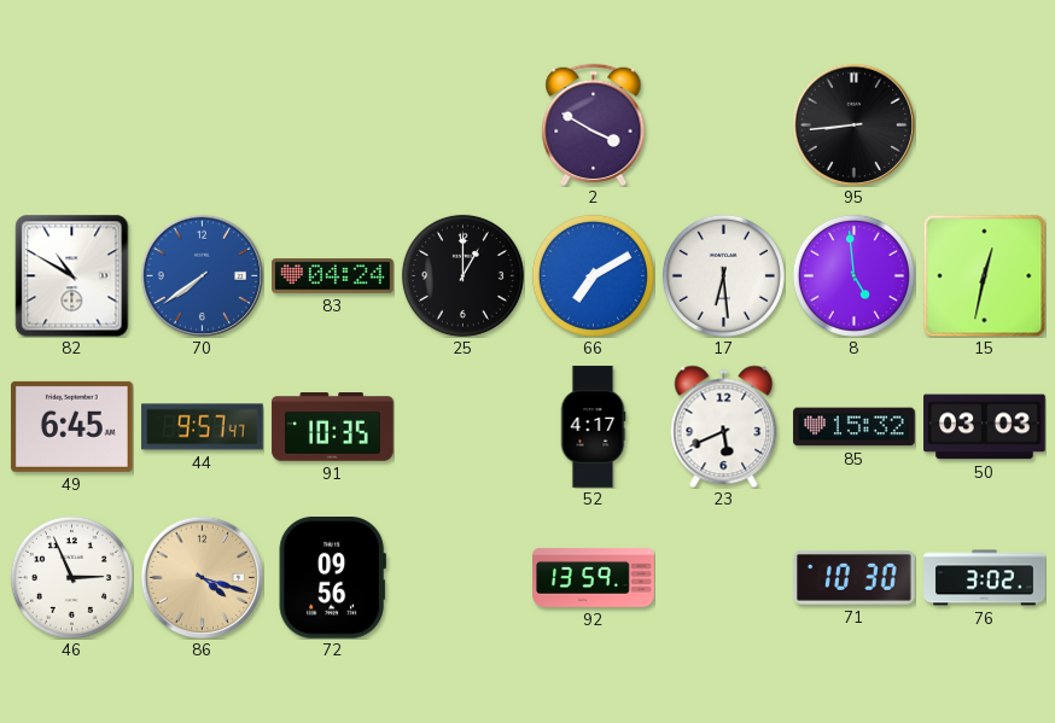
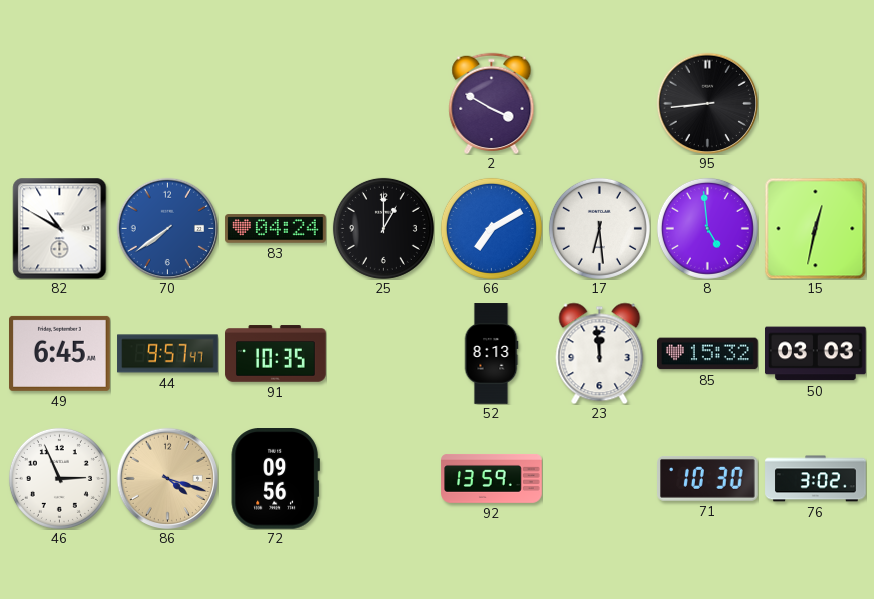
52: 4:17 -> 8:13 (491, 354)
23: 5:41 -> 11:59 (600, 353)
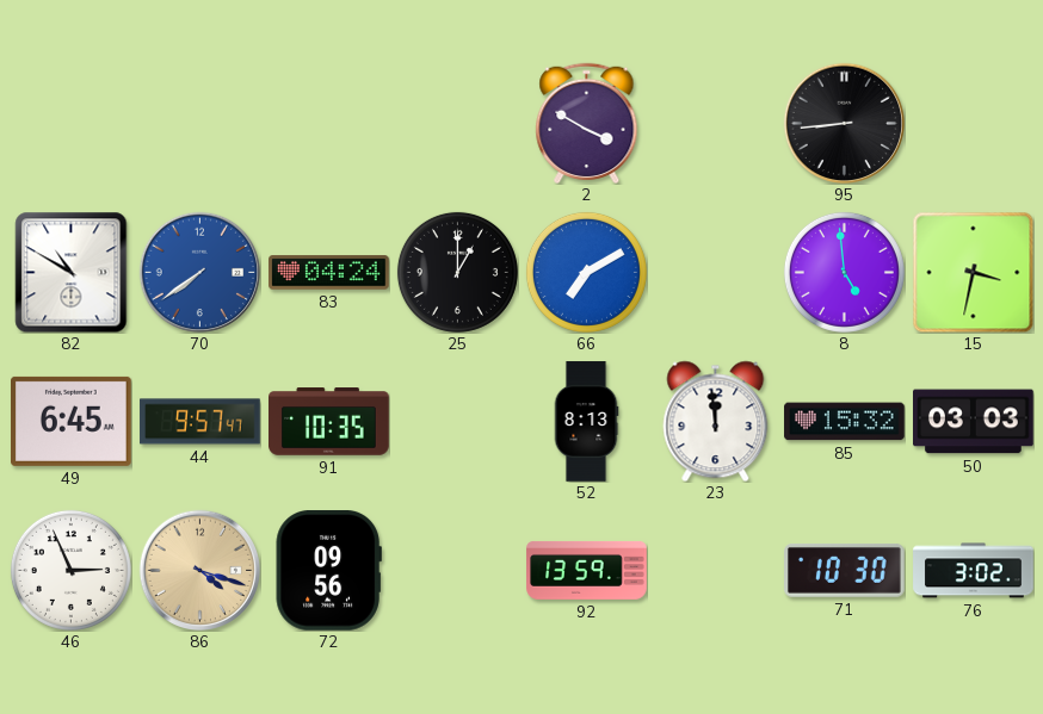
17: 6:29 -> none (599, 228)
15: 12:32 -> 3:32 (973, 272)
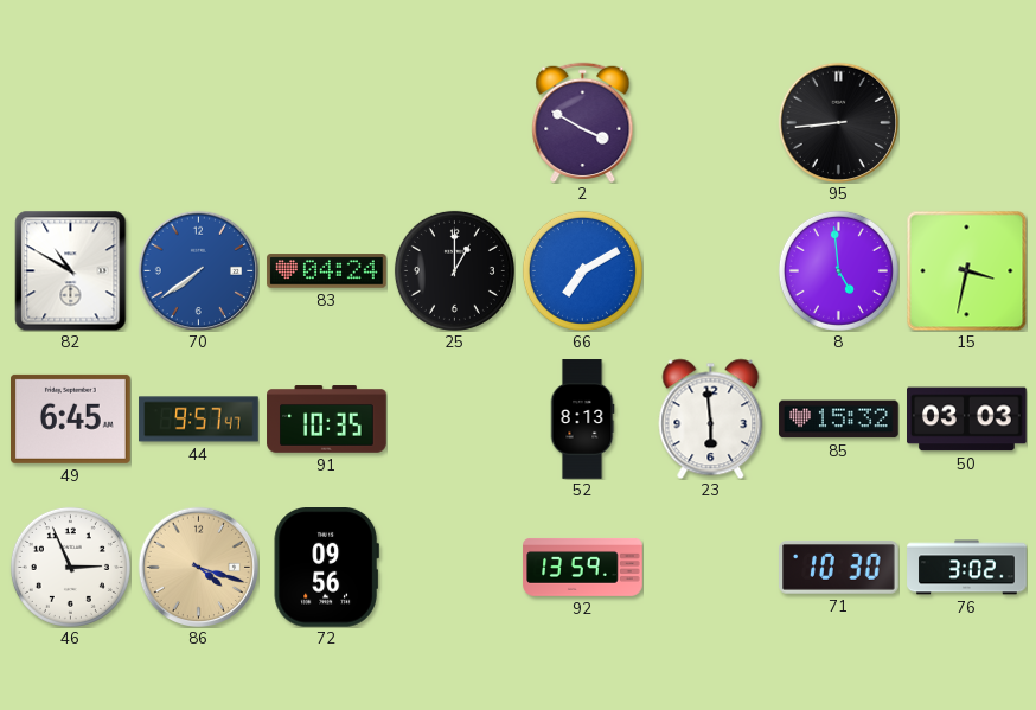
23: 11:59 -> 5:59 (711, 418)
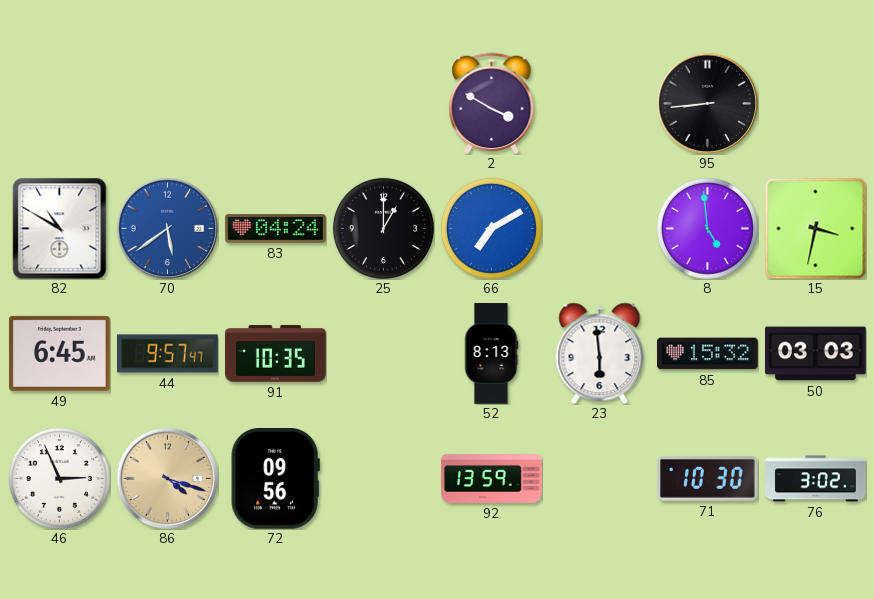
70: 7:39 -> 5:39 (167, 228)
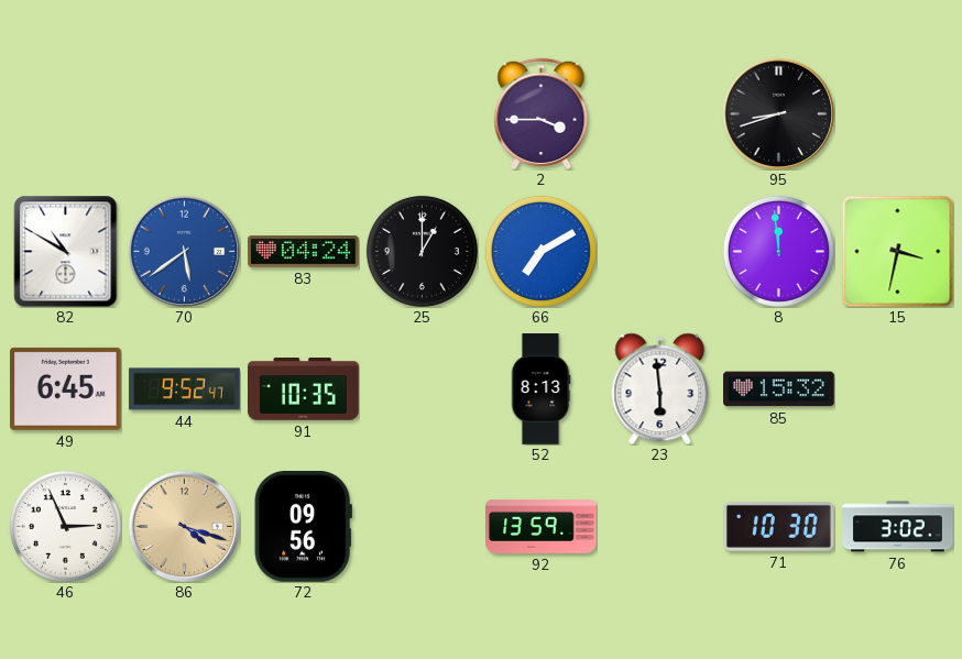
2: 3:50 -> 3:45 (542, 113)
95: 8:44 -> 8:42 (778, 113)
8: 4:59 -> 11:59 (778, 251)
44: 9:57 -> 9:52 (185, 389)
50: 03:03 -> none (816, 354)
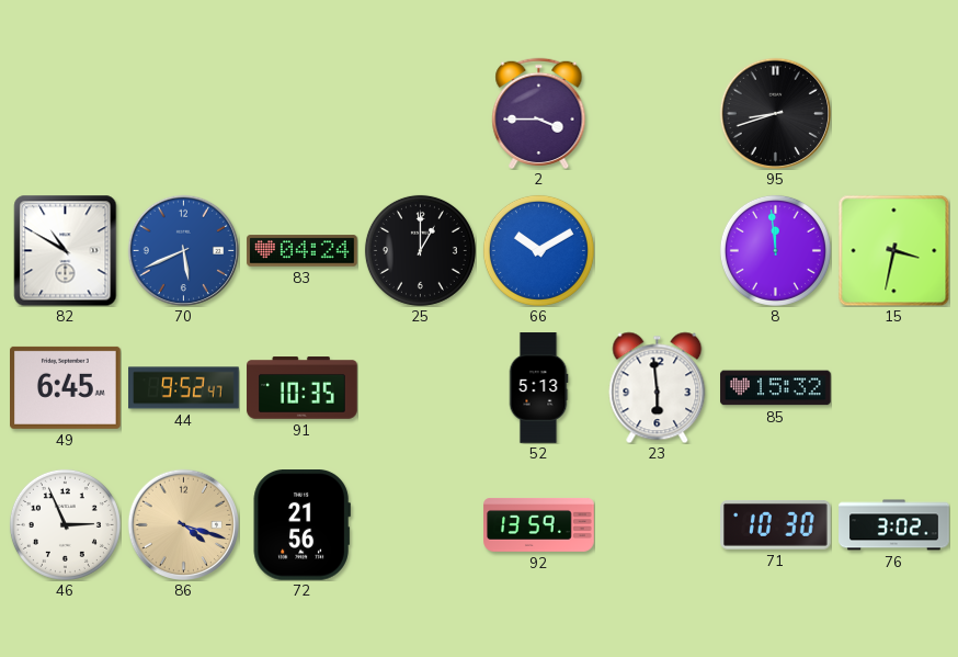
70: 5:39 -> 5:41 (183, 250)
66: 7:10 -> 10:10 (538, 250)
52: 8:13 -> 5:13 (538, 388)
72: 09:56 -> 21:56 (301, 525)
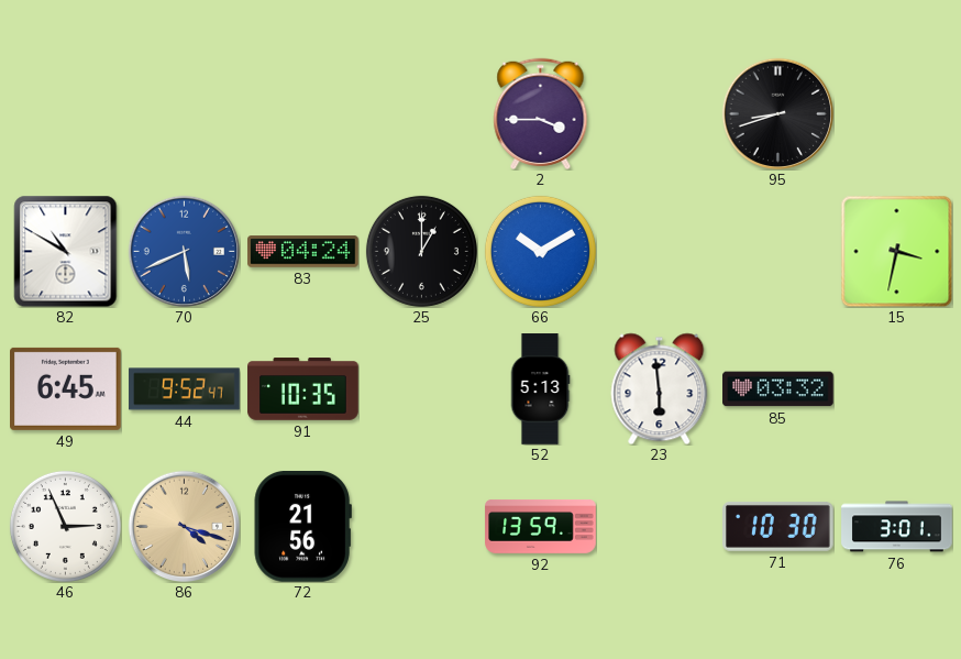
8: 11:59 -> none (775, 250)
85: 15:32 -> 03:32 (778, 389)
76: 3:02 -> 3:01 (897, 527)
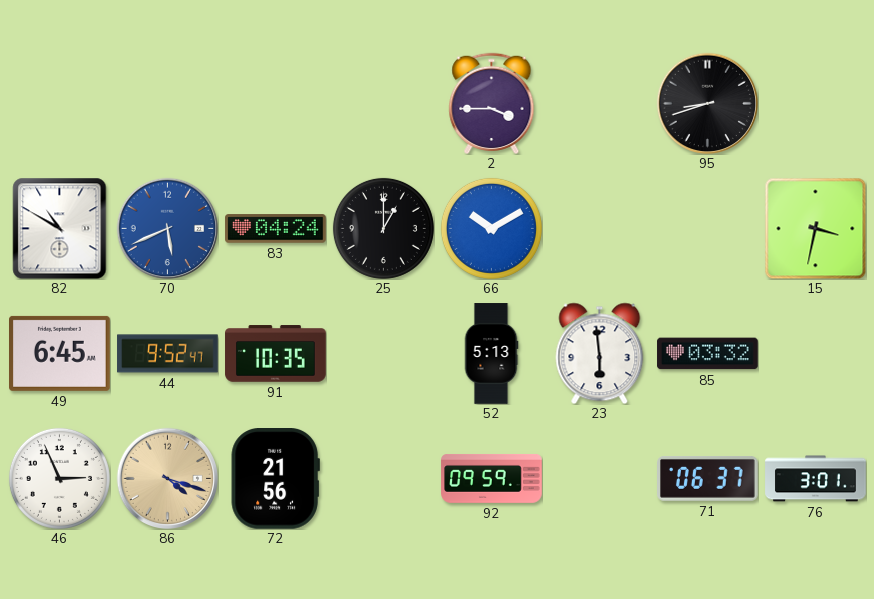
92: 13:59 -> 09:59 (492, 478)
71: 10:30 -> 06:37 (708, 479)
